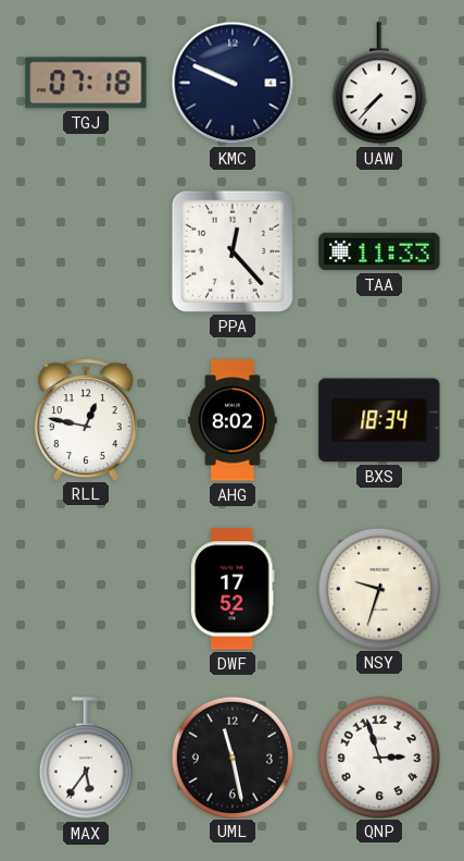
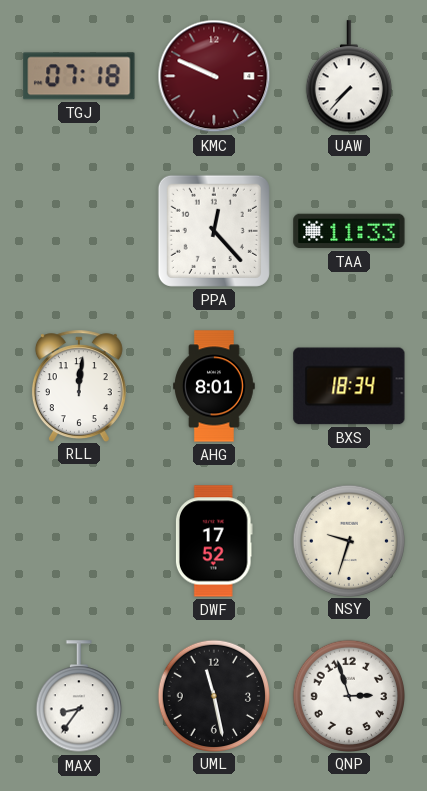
KMC dial: navy -> burgundy (214, 76)
RLL: 12:47 -> 12:01 (79, 386)
AHG: 8:02 -> 8:01 (215, 386)
MAX: 5:36 -> 8:36 (79, 697)
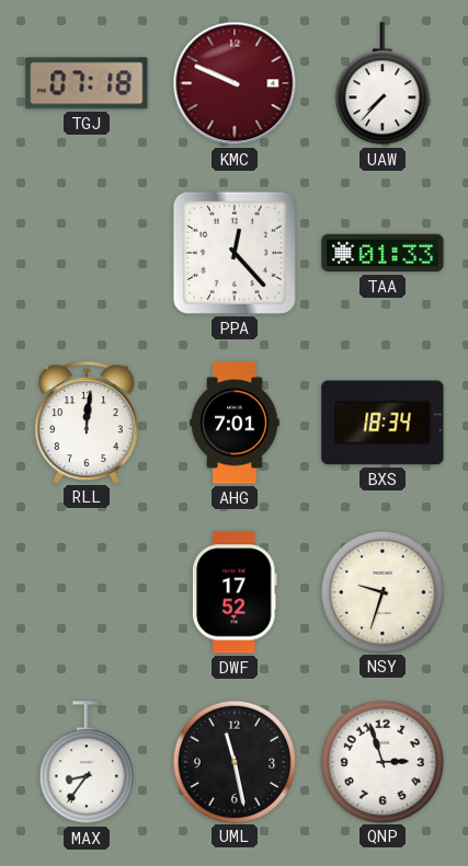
TAA: 11:33 -> 01:33 (383, 253)
AHG: 8:01 -> 7:01 (236, 423)
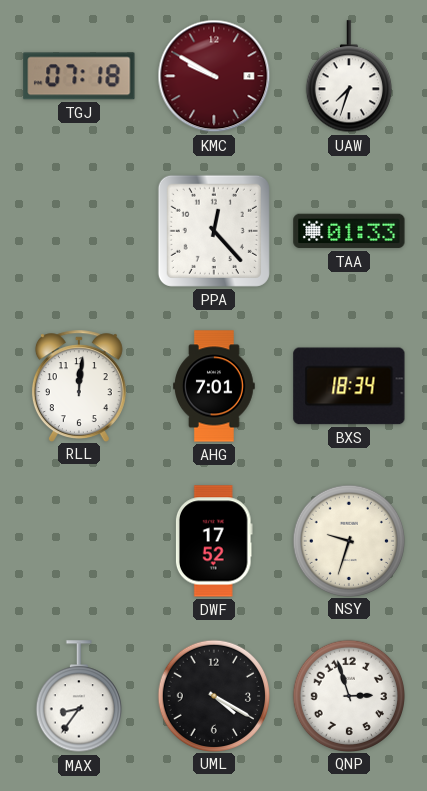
KMC: 9:49 -> 9:50 (214, 76)
UAW: 7:37 -> 7:33 (349, 77)
UML: 11:28 -> 4:20 (213, 695)
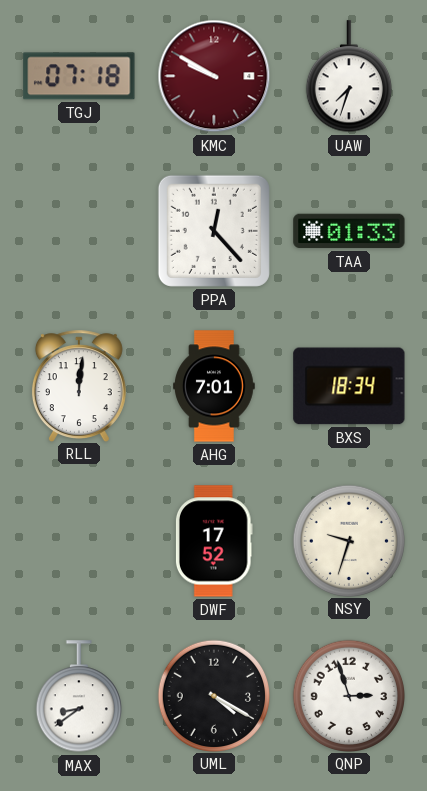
MAX: 8:36 -> 8:39 (79, 697)
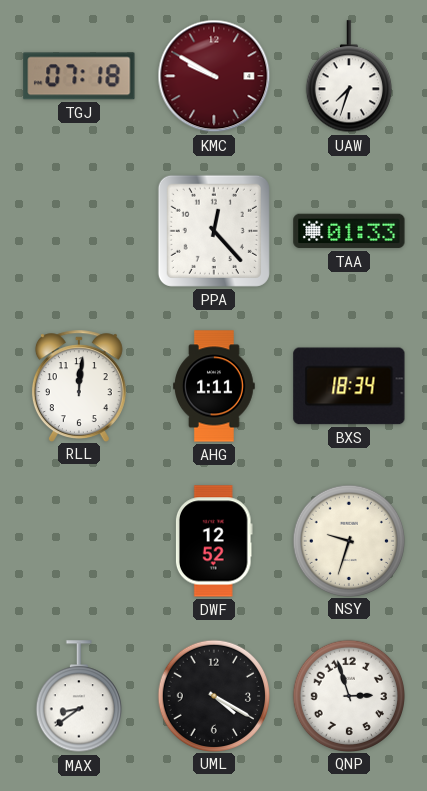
AHG: 7:01 -> 1:11 (215, 386)
DWF: 17:52 -> 12:52 (214, 541)
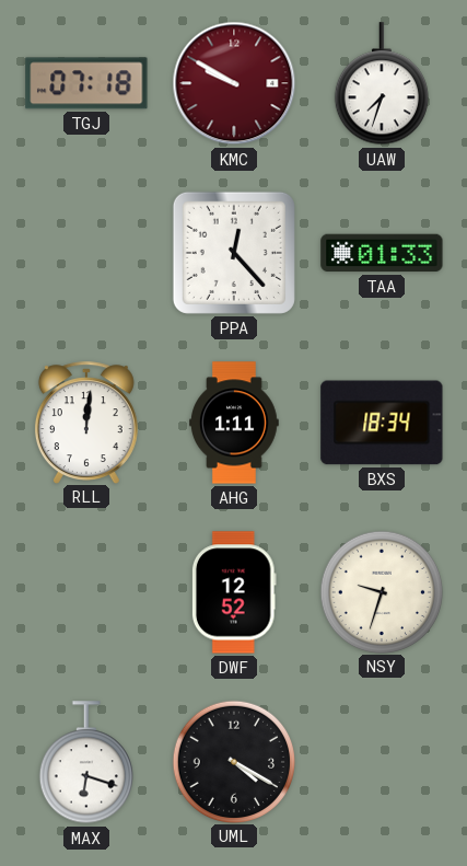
MAX: 8:39 -> 6:18 (86, 763)
QNP: 2:57 -> none (348, 695)
